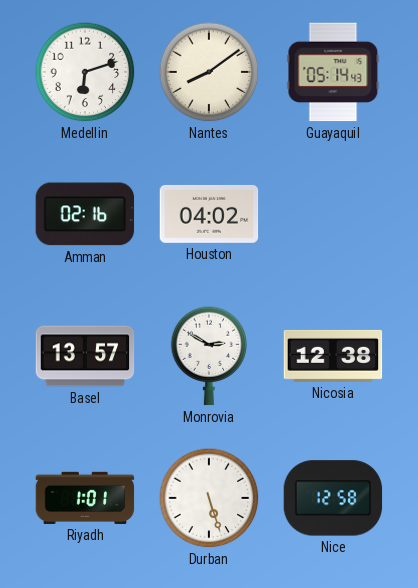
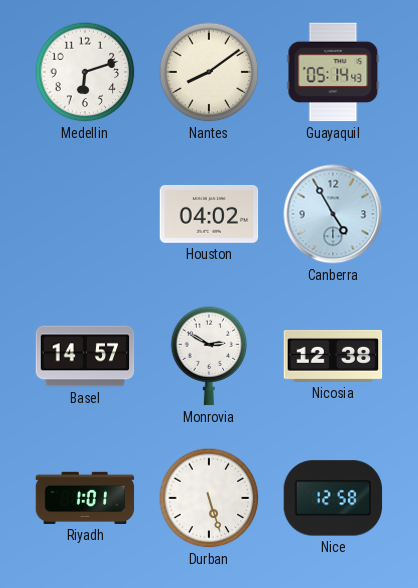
Amman: 02:16 -> none (85, 214)
Canberra: none -> 4:55 (333, 214)
Basel: 13:57 -> 14:57 (85, 356)
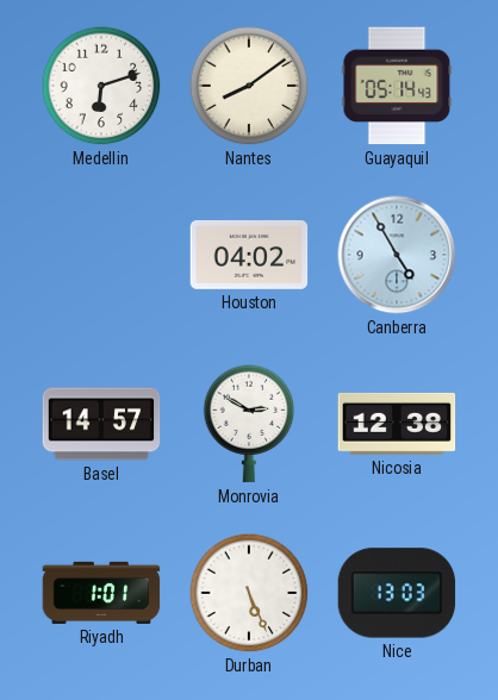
Durban: 5:27 -> 5:26 (249, 593)
Nice: 12:58 -> 13:03 (397, 593)
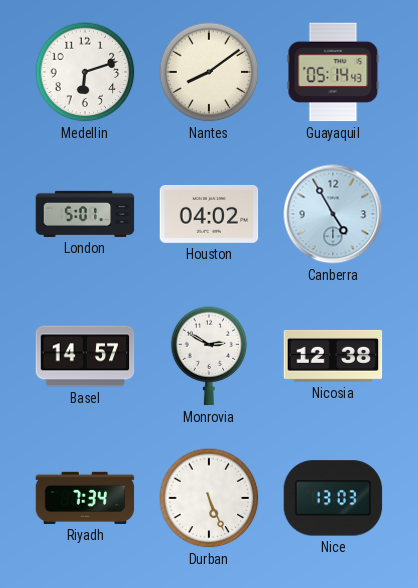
London: none -> 5:01 (85, 214)
Riyadh: 1:01 -> 7:34 (85, 498)
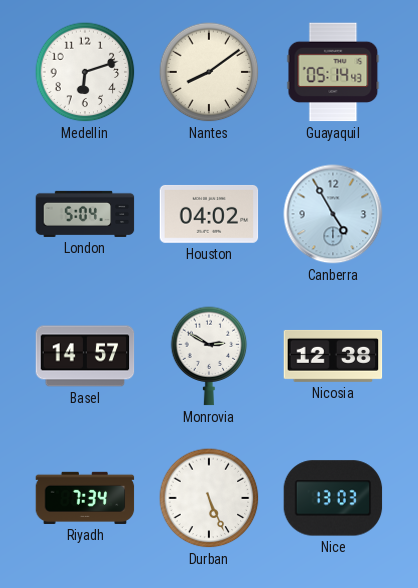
London: 5:01 -> 5:04 (85, 214)
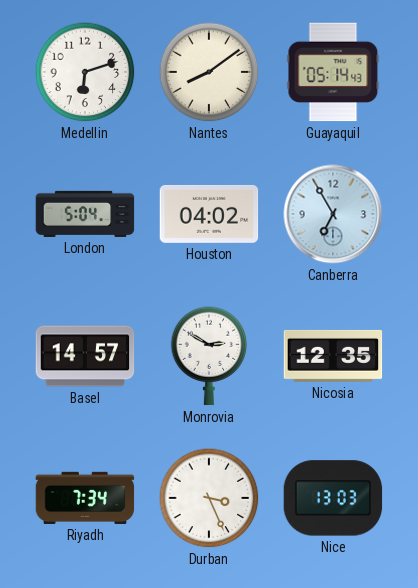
Canberra: 4:55 -> 6:55 (333, 214)
Nicosia: 12:38 -> 12:35 (333, 356)
Durban: 5:26 -> 3:26 (209, 498)
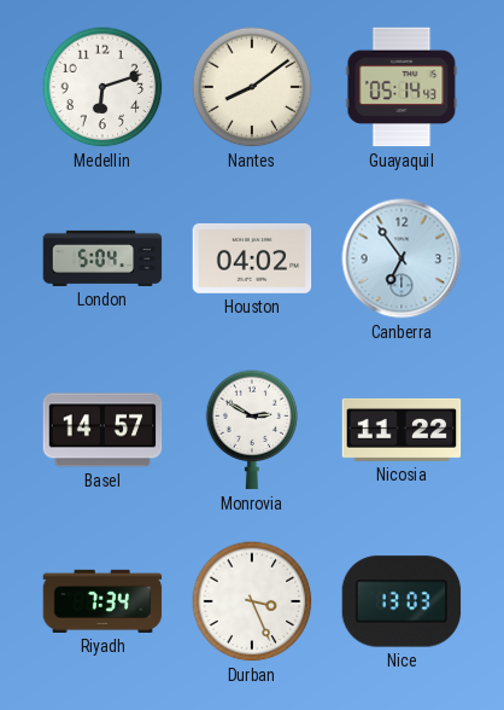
Canberra: 6:55 -> 6:54 (402, 258)
Nicosia: 12:35 -> 11:22 (402, 430)
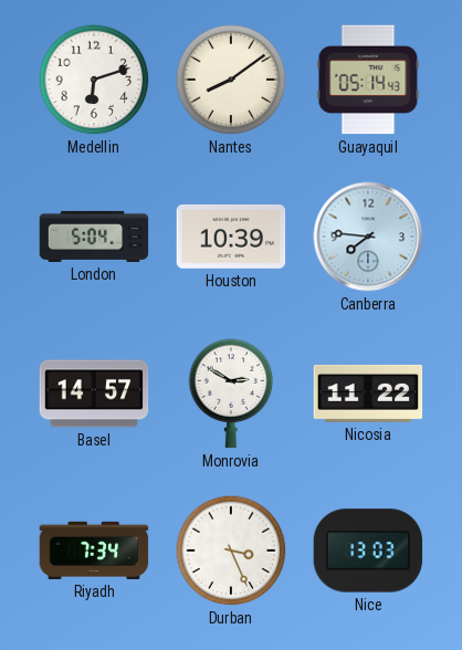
Houston: 04:02 -> 10:39 (231, 237)
Canberra: 6:54 -> 7:46 (368, 237)
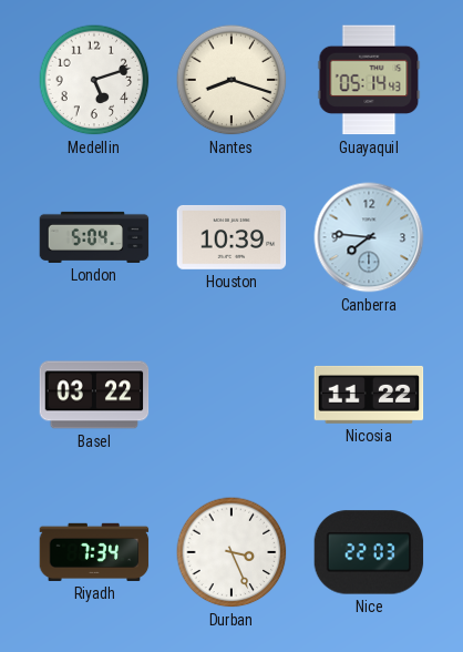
Medellin: 6:12 -> 5:12 (94, 80)
Nantes: 8:09 -> 8:18 (231, 80)
Basel: 14:57 -> 03:22 (94, 395)
Monrovia: 2:50 -> none (231, 394)
Nice: 13:03 -> 22:03 (369, 552)
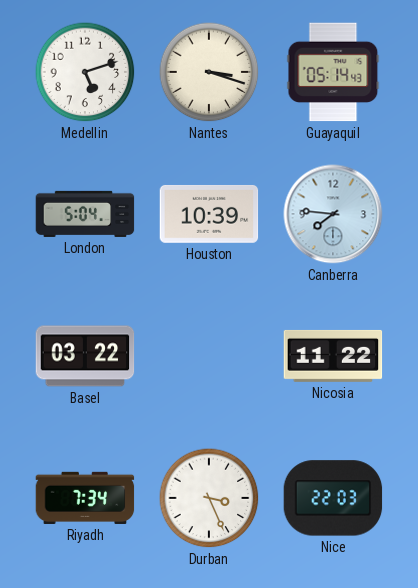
Nantes: 8:18 -> 3:18 (209, 72)
